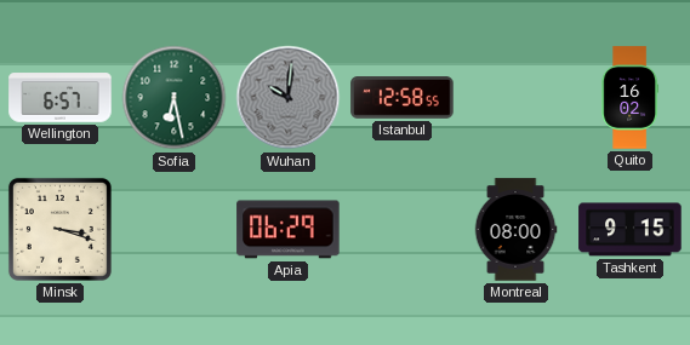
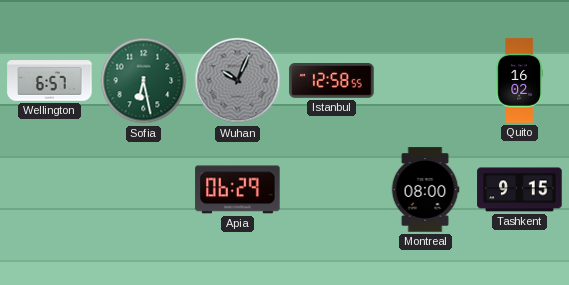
Wuhan: 10:01 -> 10:04 (238, 81)
Minsk: 3:18 -> none (59, 229)
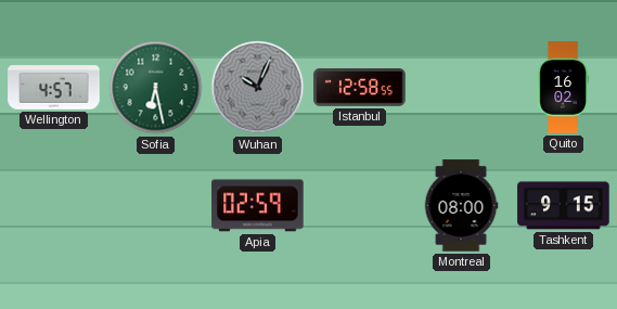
Wellington: 6:57 -> 4:57 (54, 88)
Apia: 06:29 -> 02:59 (258, 206)
